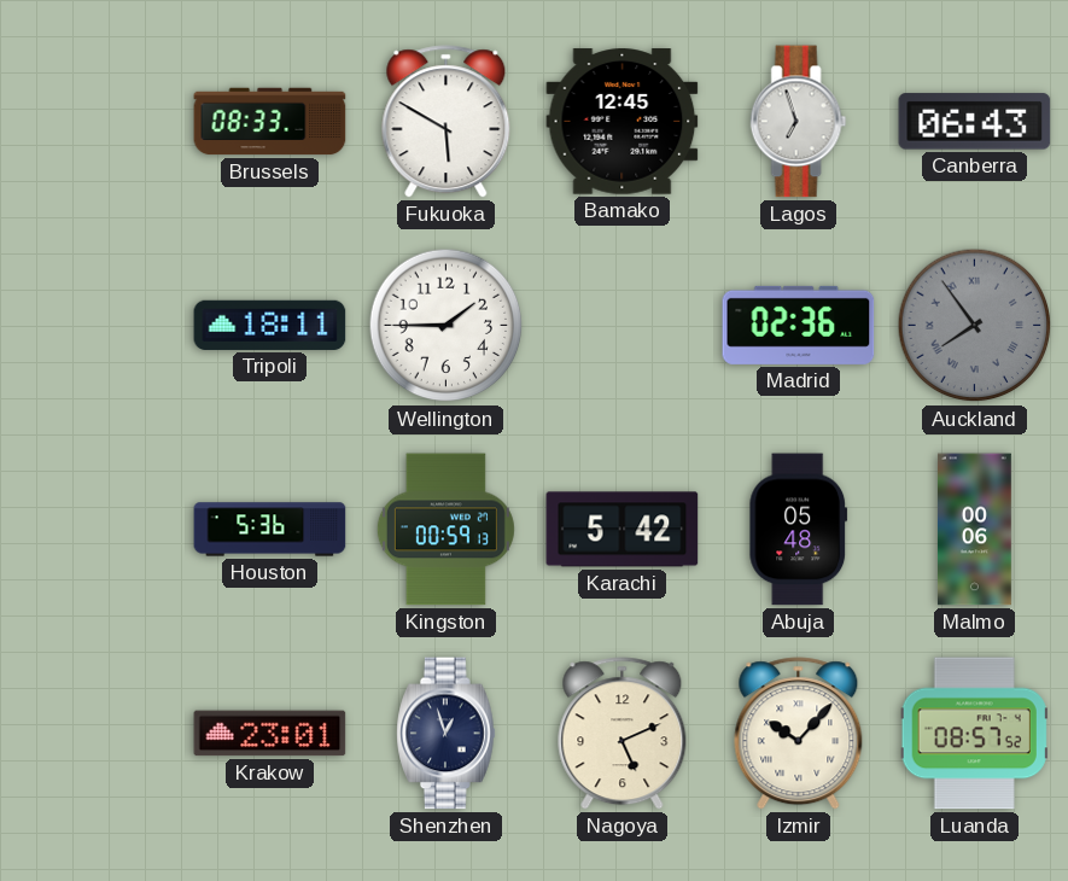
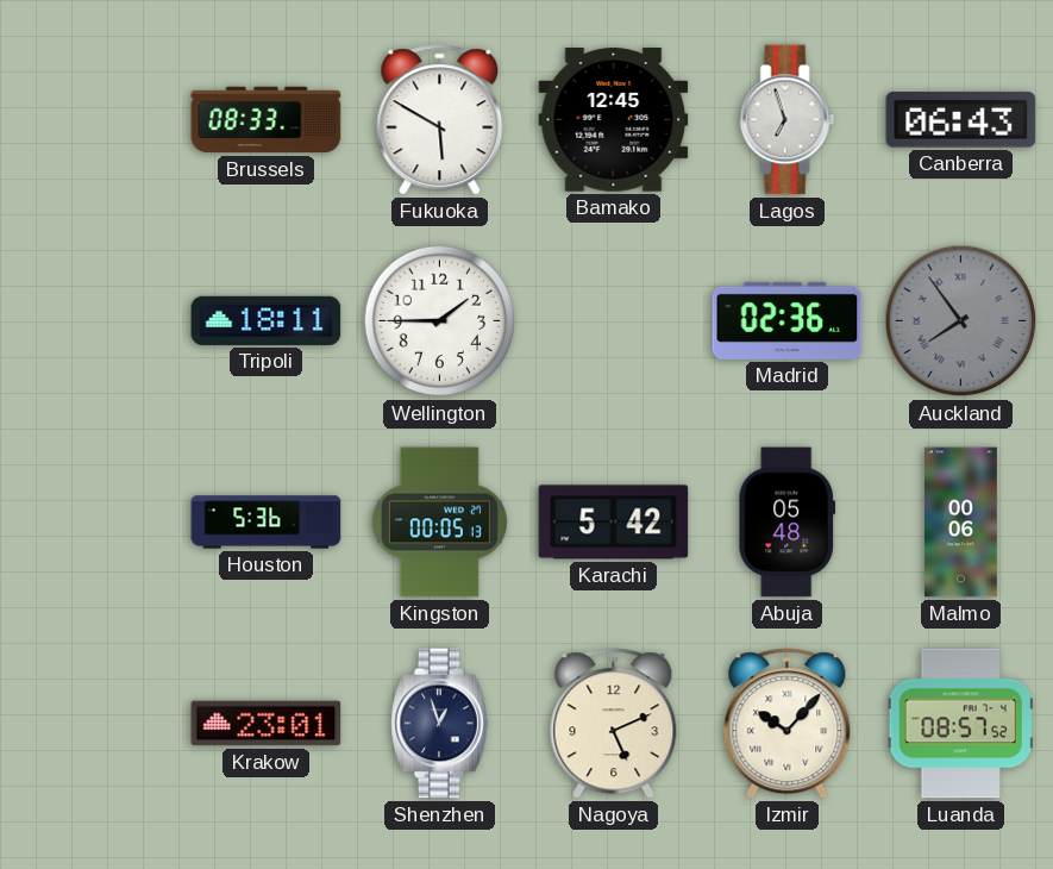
Kingston: 00:59 -> 00:05 (439, 523)
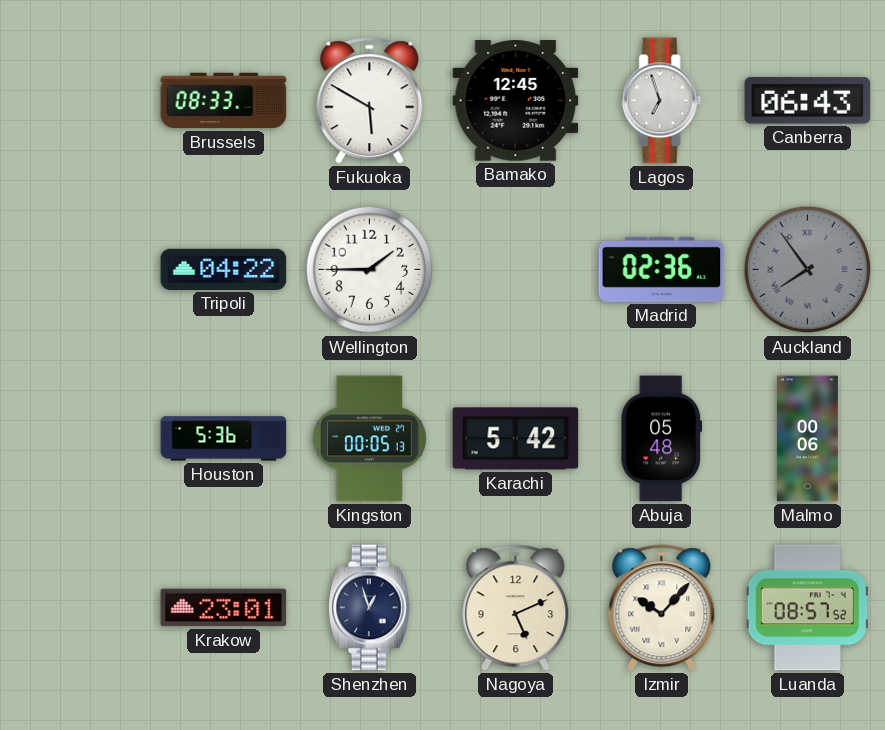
Tripoli: 18:11 -> 04:22 (224, 269)
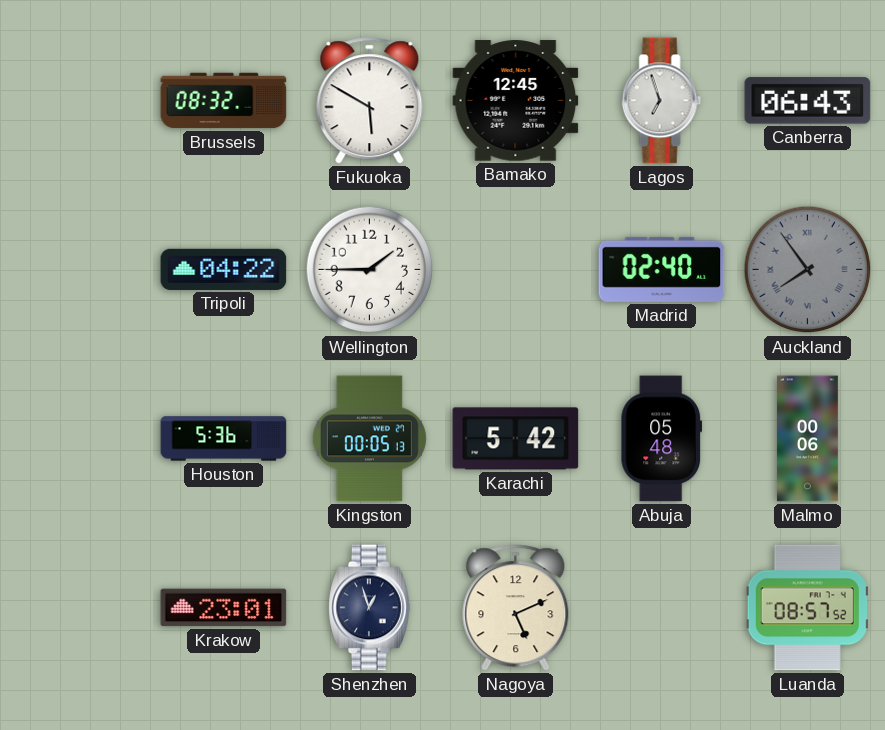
Brussels: 08:33 -> 08:32 (224, 101)
Madrid: 02:36 -> 02:40 (662, 269)
Izmir: 10:07 -> none (662, 608)
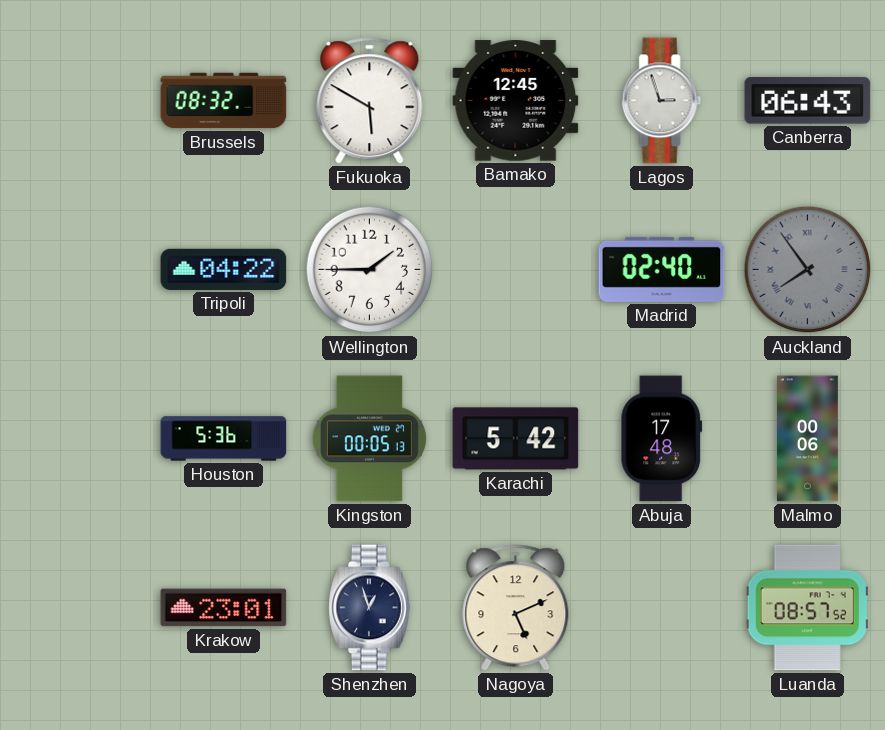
Lagos: 6:57 -> 2:57 (662, 101)
Abuja: 05:48 -> 17:48 (662, 439)
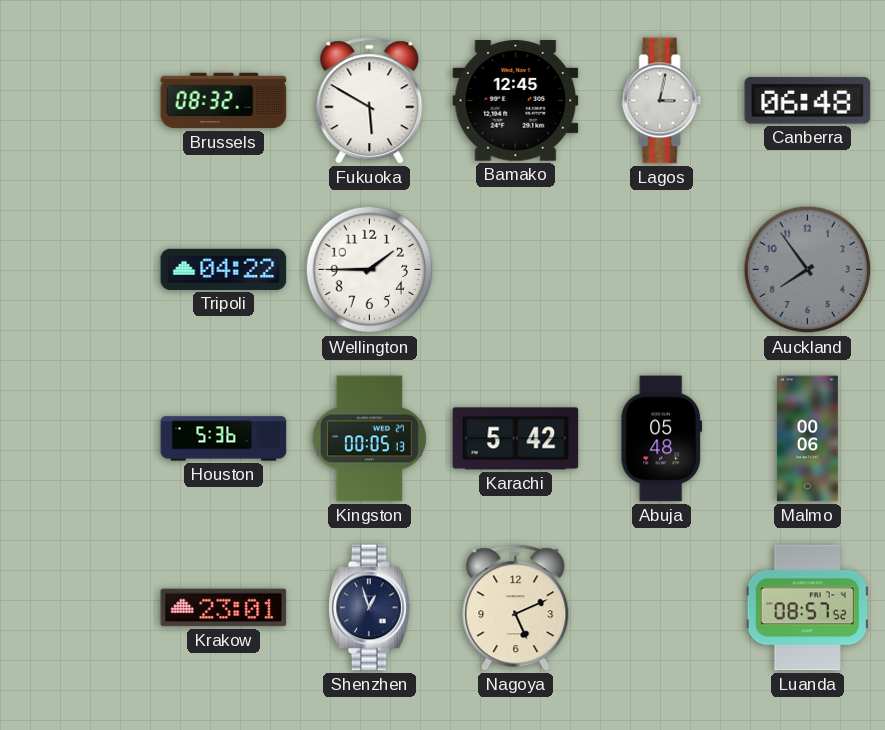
Lagos: 2:57 -> 3:02 (662, 101)
Canberra: 06:43 -> 06:48 (808, 101)
Madrid: 02:40 -> none (662, 269)
Auckland numerals: Roman -> Arabic (808, 270)
Abuja: 17:48 -> 05:48 (662, 439)
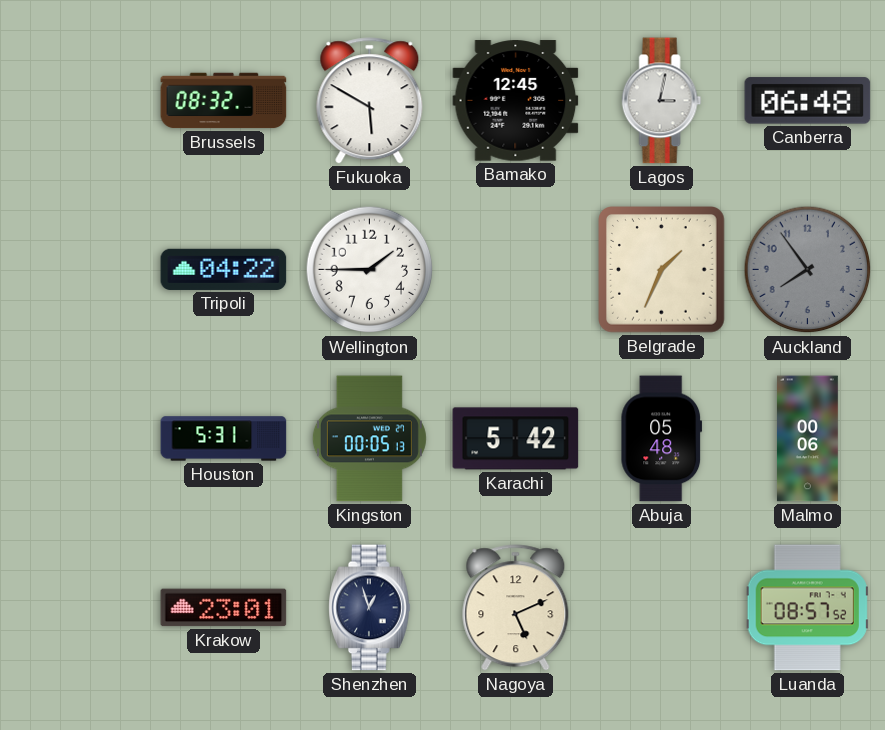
Belgrade: none -> 1:34 (662, 270)
Houston: 5:36 -> 5:31 (224, 439)
